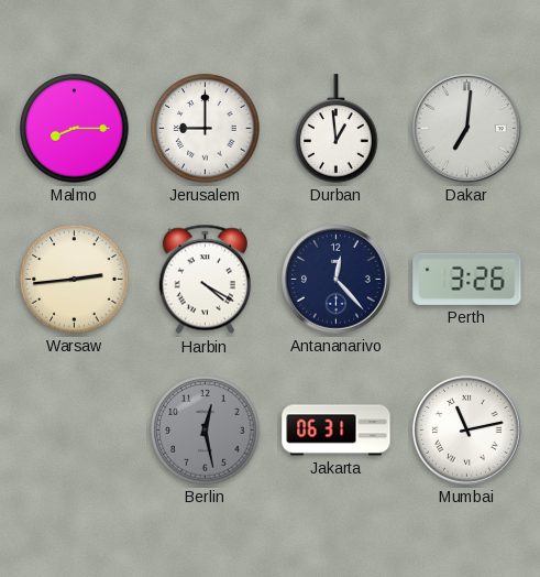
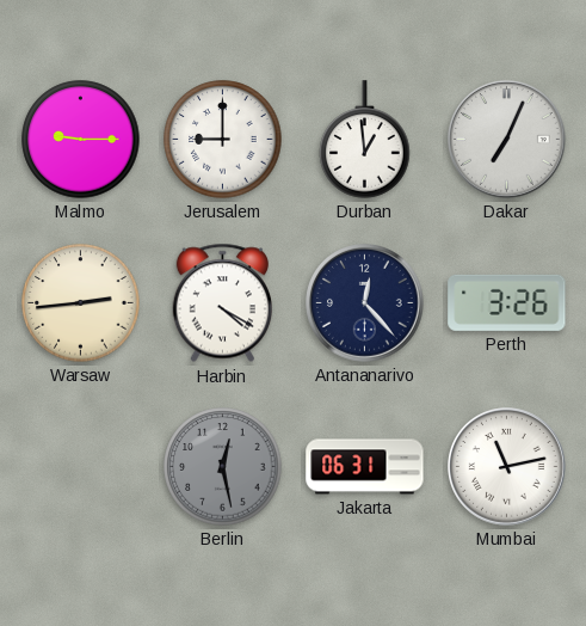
Malmo: 8:15 -> 9:15 (81, 140)
Dakar: 7:01 -> 7:04 (507, 140)
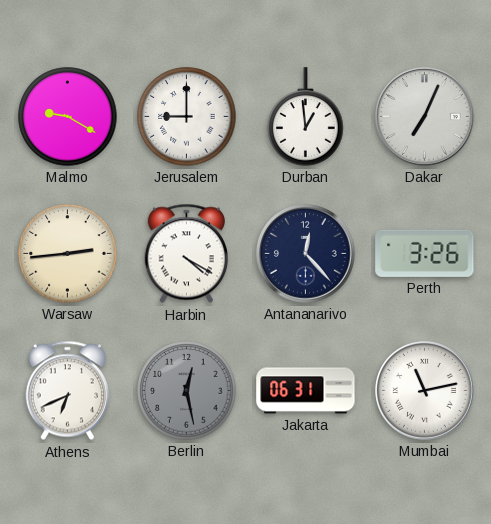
Malmo: 9:15 -> 9:20 (68, 117)
Athens: none -> 6:41 (67, 391)
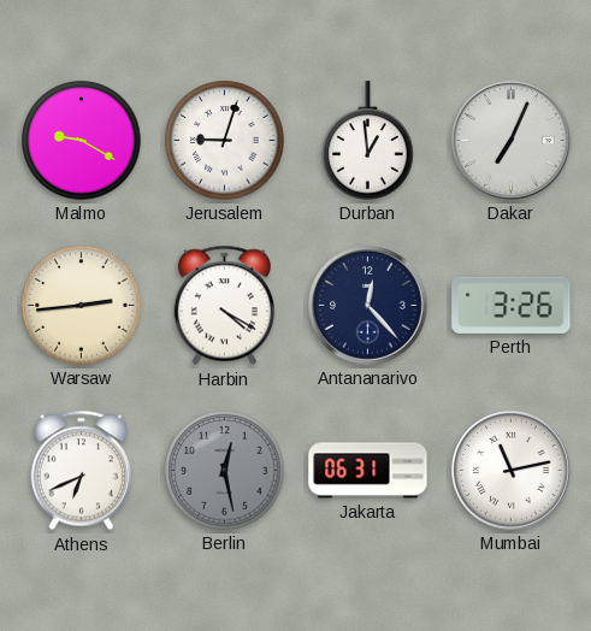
Jerusalem: 9:00 -> 9:03 (225, 141)
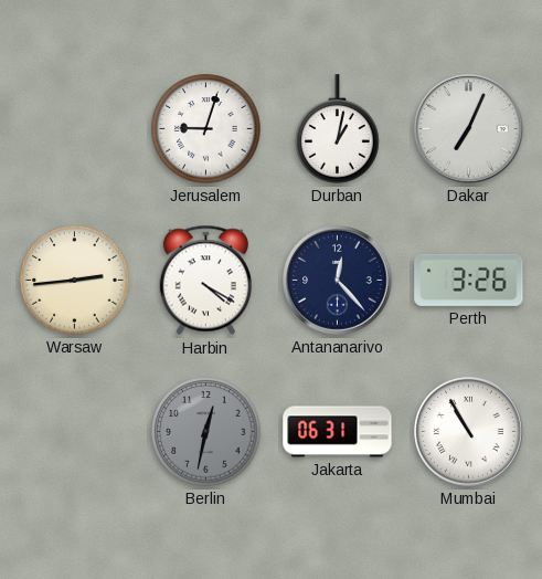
Malmo: 9:20 -> none (82, 141)
Durban: 12:59 -> 1:02 (338, 129)
Athens: 6:41 -> none (81, 471)
Berlin: 12:28 -> 12:32 (206, 432)
Mumbai: 11:13 -> 10:55 (469, 432)
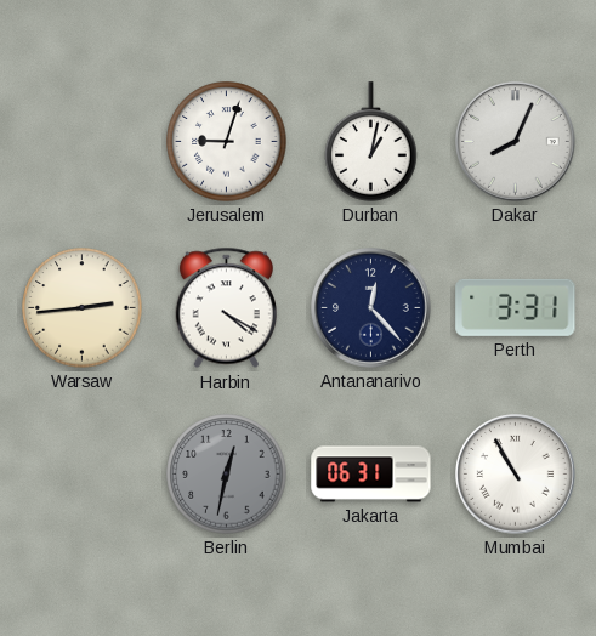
Dakar: 7:04 -> 8:04 (516, 142)
Perth: 3:26 -> 3:31 (516, 307)
